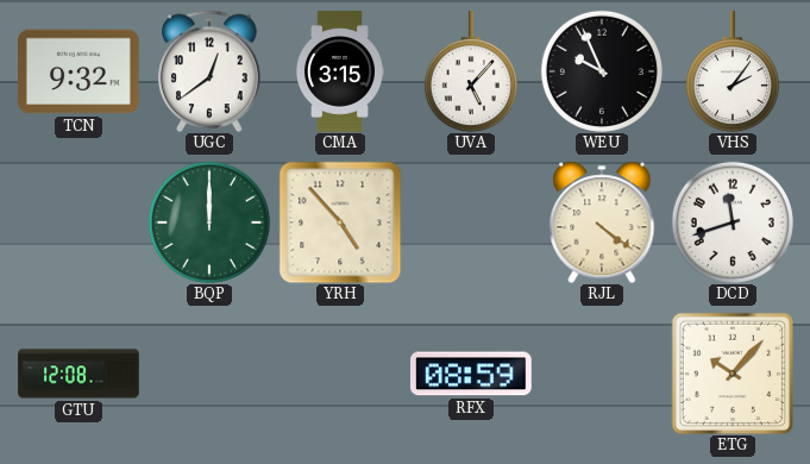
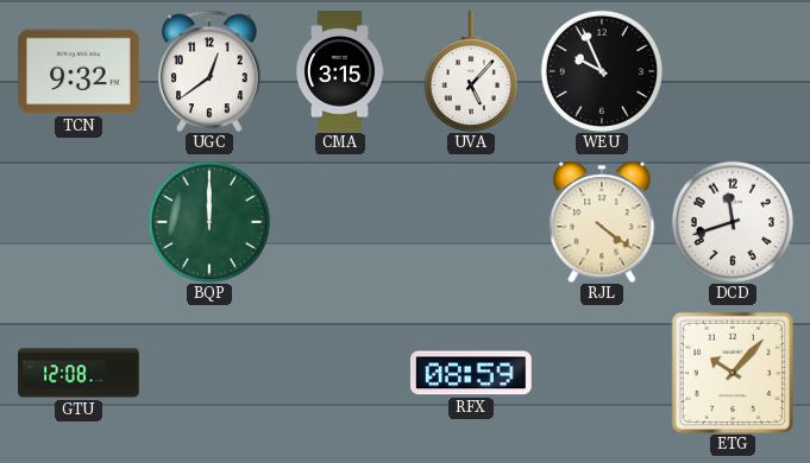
VHS: 2:06 -> none (733, 71)
YRH: 4:53 -> none (340, 222)
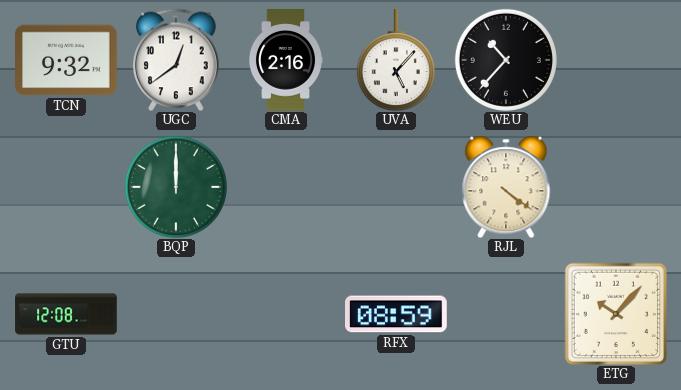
CMA: 3:15 -> 2:16 (285, 60)
WEU: 9:56 -> 10:37 (506, 60)
DCD: 11:42 -> none (733, 222)
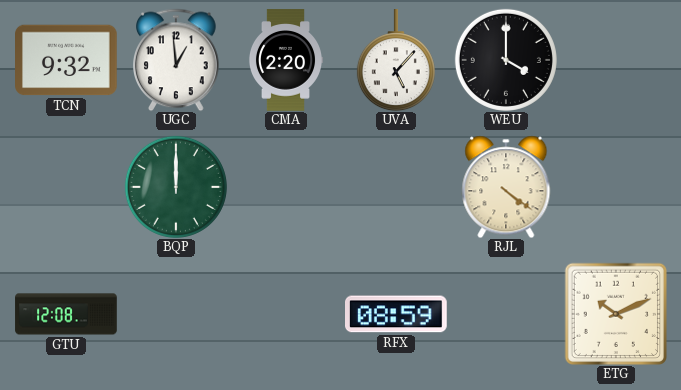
UGC: 12:39 -> 12:59 (177, 60)
CMA: 2:16 -> 2:20 (285, 60)
WEU: 10:37 -> 4:00 (506, 60)
ETG: 10:07 -> 10:11 (615, 313)
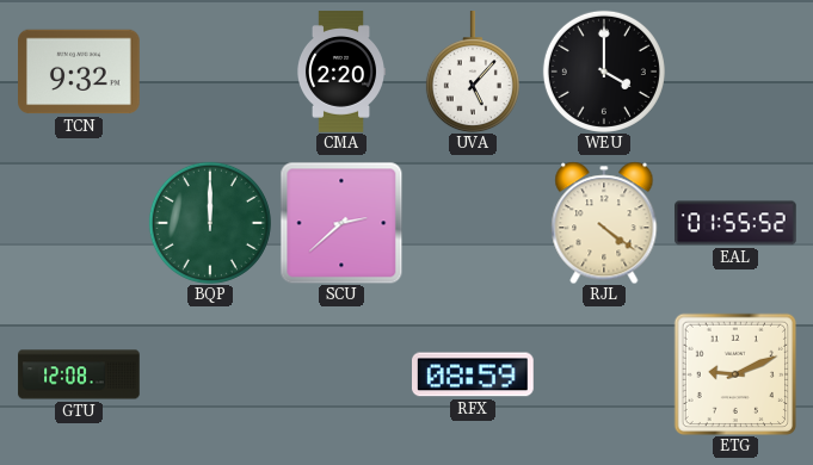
UGC: 12:59 -> none (177, 60)
SCU: none -> 2:38 (341, 223)
EAL: none -> 01:55 (737, 223)
ETG: 10:11 -> 9:11 (734, 373)
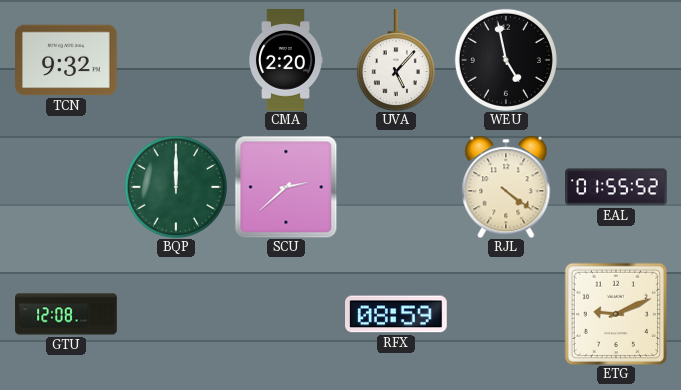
WEU: 4:00 -> 4:58 (506, 60)
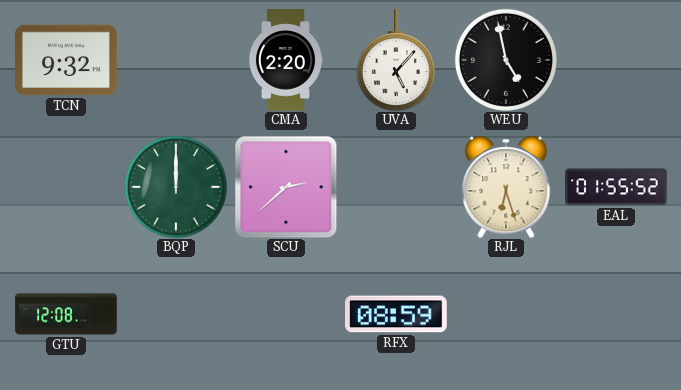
RJL: 4:21 -> 6:27 (506, 187)
ETG: 9:11 -> none (615, 313)
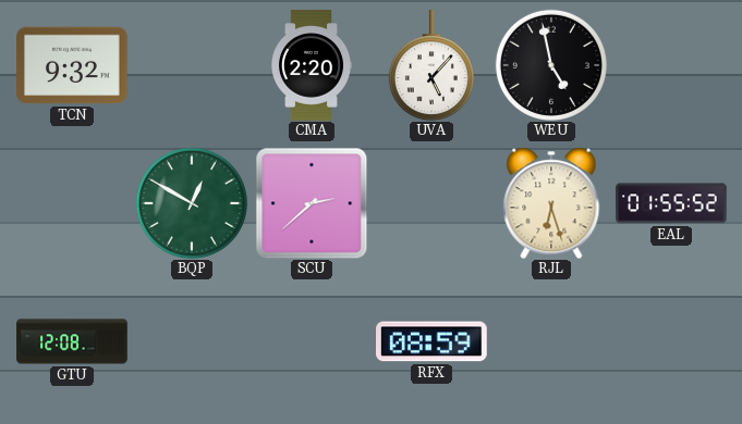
BQP: 12:00 -> 12:50 (192, 203)
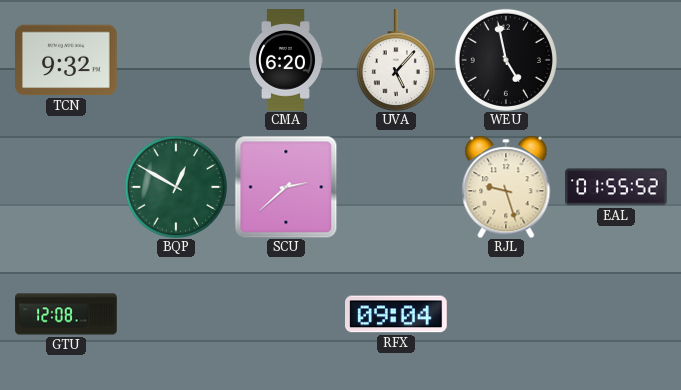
CMA: 2:20 -> 6:20 (285, 60)
RJL: 6:27 -> 9:27 (506, 187)
RFX: 08:59 -> 09:04 (397, 314)
